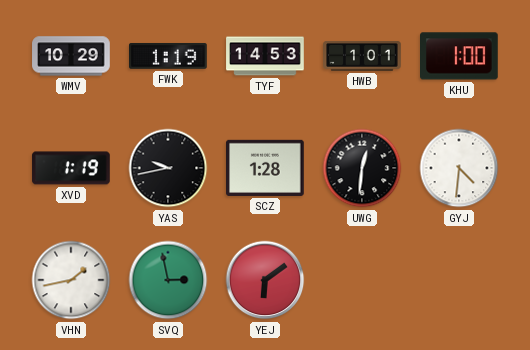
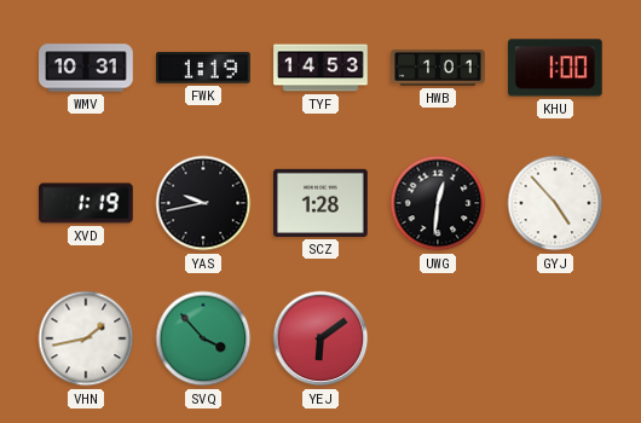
WMV: 10:29 -> 10:31 (86, 68)
GYJ: 4:31 -> 4:53 (555, 203)
SVQ: 2:58 -> 3:53 (203, 338)
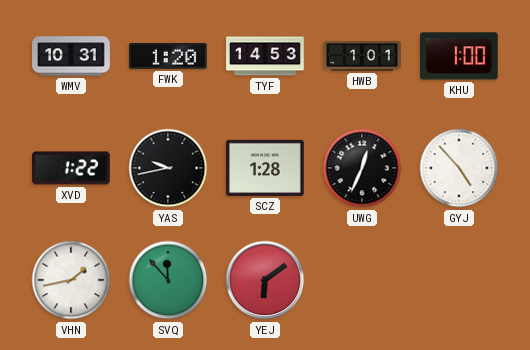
FWK: 1:19 -> 1:20 (168, 56)
XVD: 1:19 -> 1:22 (71, 168)
UWG: 12:31 -> 12:34 (362, 168)
SVQ: 3:53 -> 11:53 (168, 280)
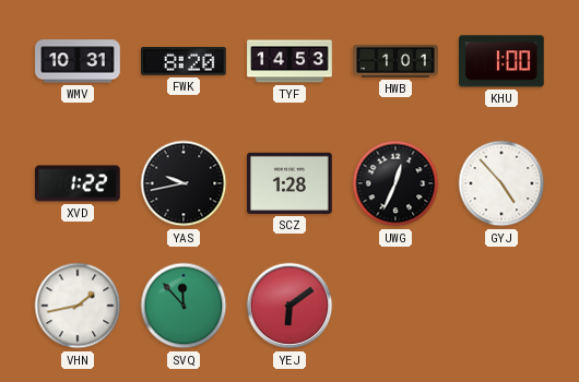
FWK: 1:20 -> 8:20 (184, 61)
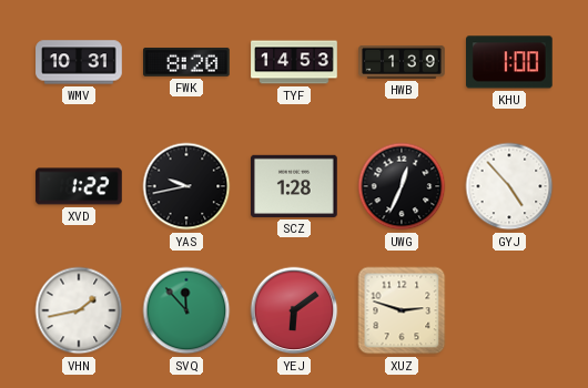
HWB: 1:01 -> 1:39 (402, 62)
XUZ: none -> 2:48 (402, 310)
